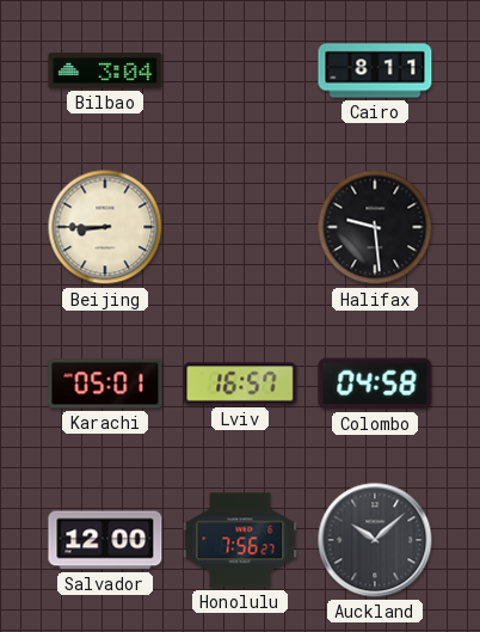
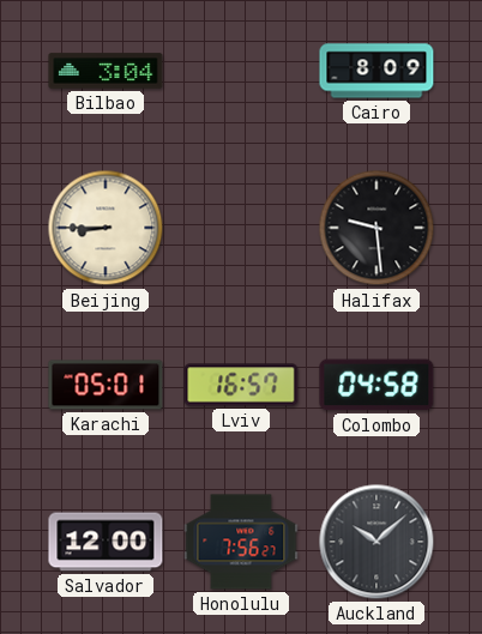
Cairo: 8:11 -> 8:09 (376, 71)
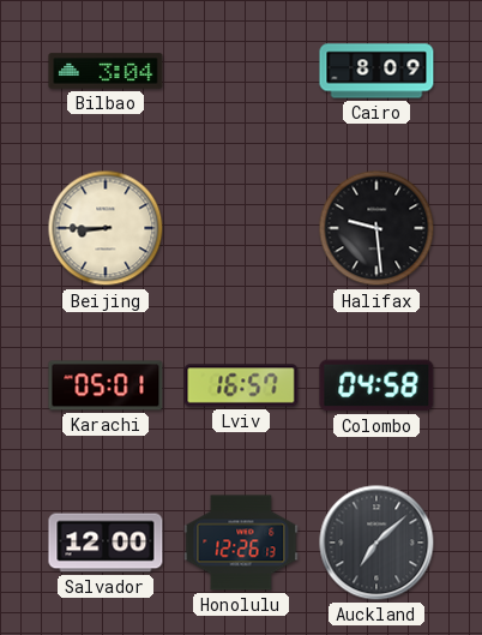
Honolulu: 7:56 -> 12:26 (241, 543)
Auckland: 10:08 -> 7:08 (376, 543)
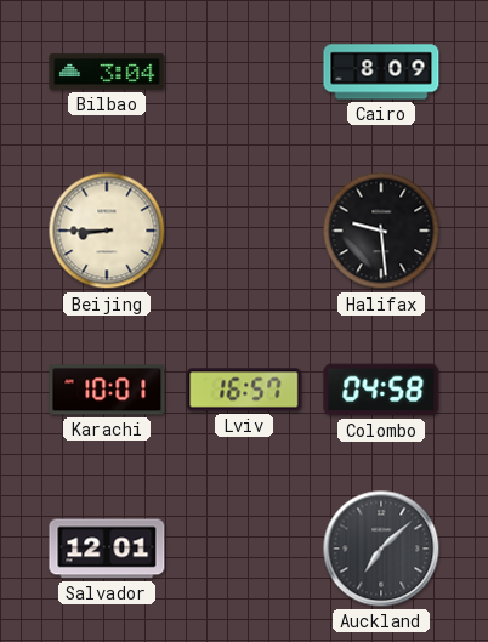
Karachi: 05:01 -> 10:01 (107, 390)
Salvador: 12:00 -> 12:01 (107, 549)
Honolulu: 12:26 -> none (241, 543)
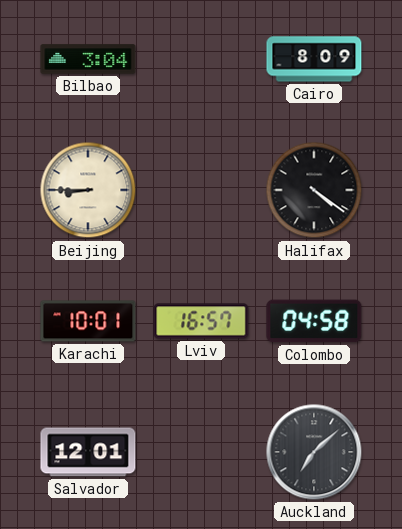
Halifax: 9:29 -> 4:21 (314, 190)
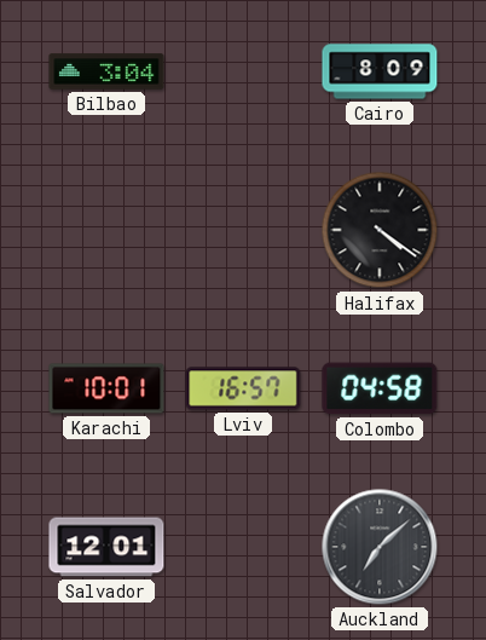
Beijing: 8:45 -> none (88, 190)
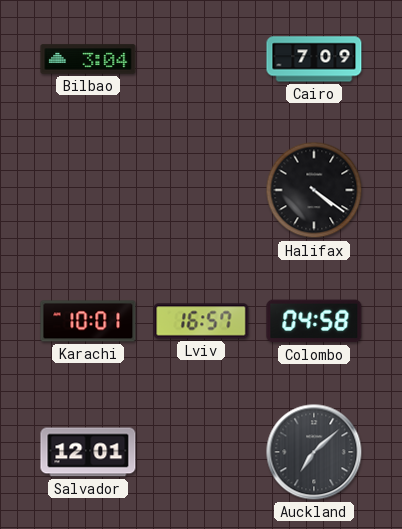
Cairo: 8:09 -> 7:09 (314, 59)
